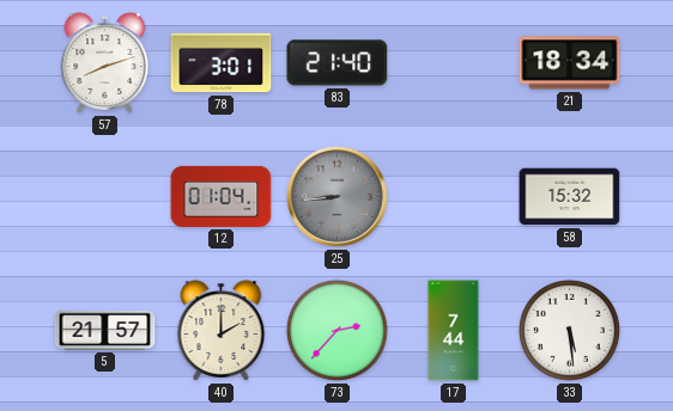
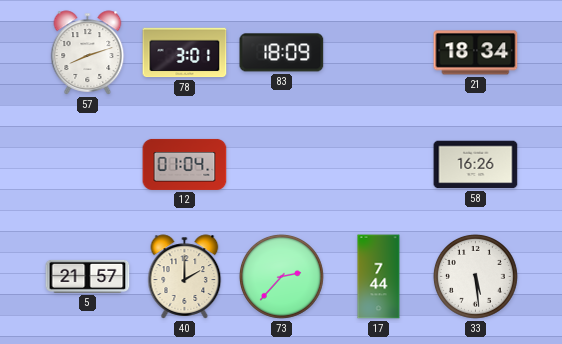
83: 21:40 -> 18:09 (282, 53)
25: 8:44 -> none (338, 197)
58: 15:32 -> 16:26 (476, 165)
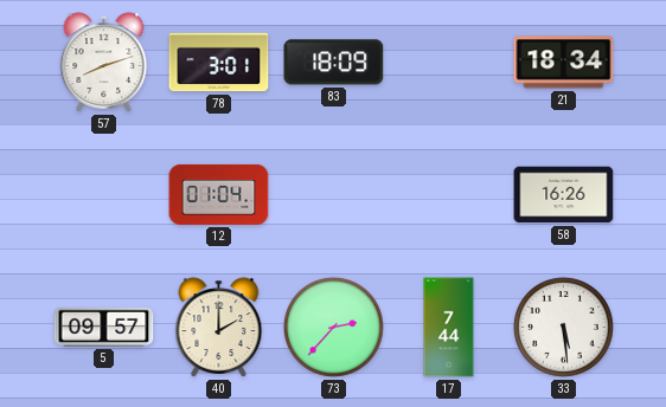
5: 21:57 -> 09:57 (104, 327)
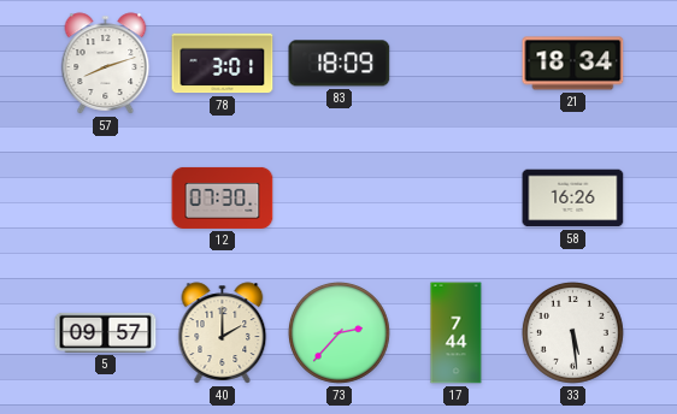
12: 01:04 -> 07:30 (223, 197)
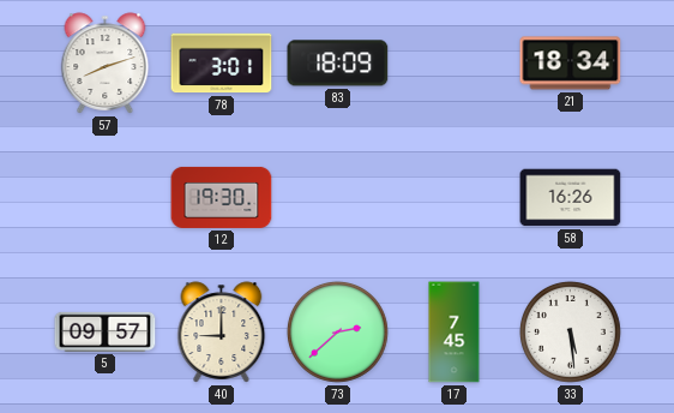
12: 07:30 -> 19:30 (222, 197)
40: 2:00 -> 9:00 (222, 333)
73: 2:37 -> 2:38 (337, 331)
17: 7:44 -> 7:45 (455, 333)
